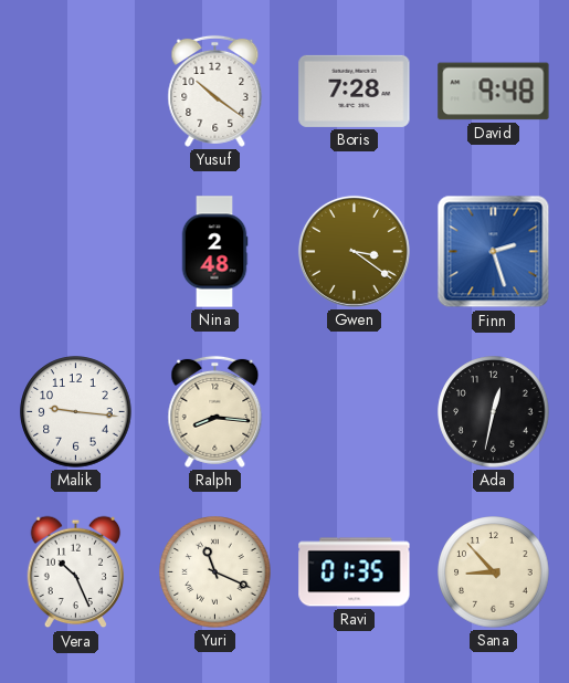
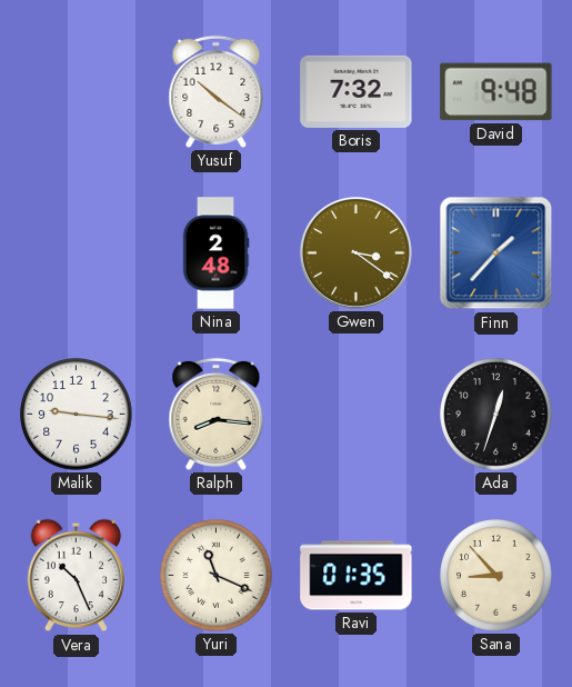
Boris: 7:28 -> 7:32 (357, 91)
Finn: 2:27 -> 1:37 (496, 253)
Ada: 12:32 -> 12:33 (496, 415)
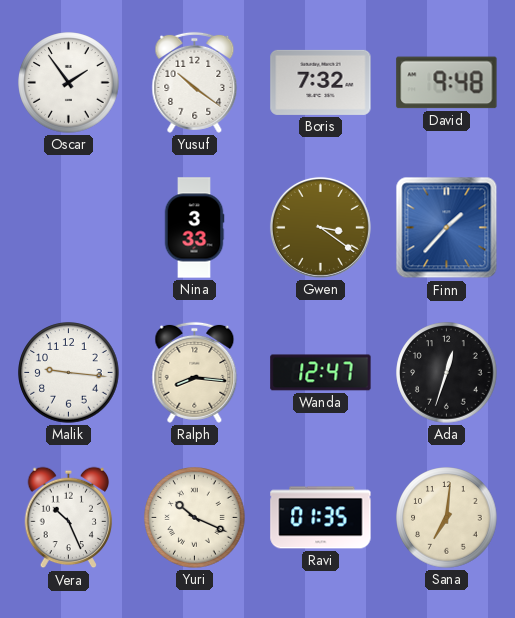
Oscar: none -> 1:54 (69, 83)
Nina: 2:48 -> 3:33 (194, 228)
Wanda: none -> 12:47 (321, 373)
Yuri: 11:19 -> 10:19 (195, 518)
Sana: 8:53 -> 7:01 (447, 518)
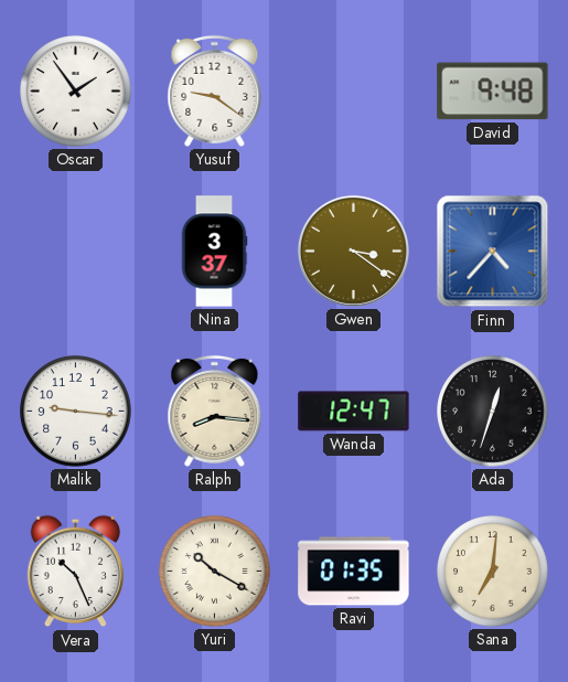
Yusuf: 10:21 -> 9:21 (215, 90)
Boris: 7:32 -> none (321, 82)
Nina: 3:33 -> 3:37 (214, 252)
Finn: 1:37 -> 4:37 (493, 252)
Yuri: 10:19 -> 10:20 (215, 572)
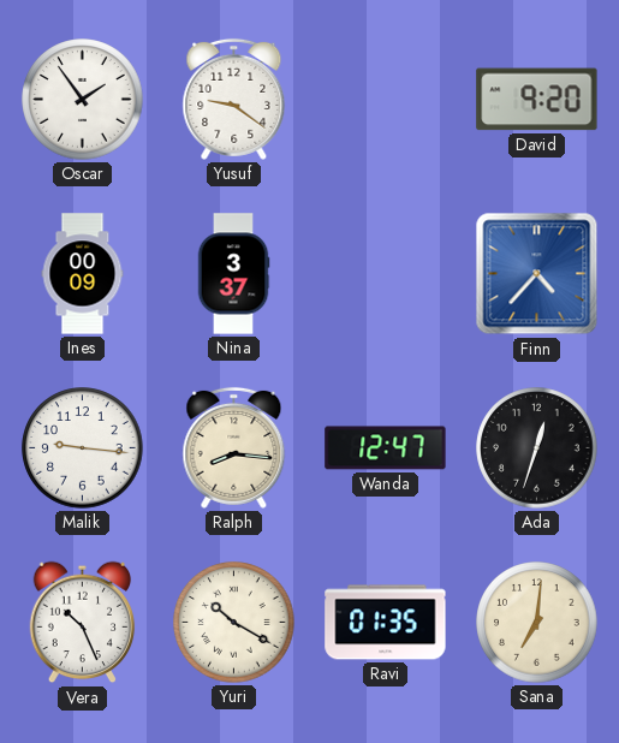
David: 9:48 -> 9:20 (537, 100)
Ines: none -> 00:09 (83, 274)
Gwen: 3:21 -> none (353, 251)
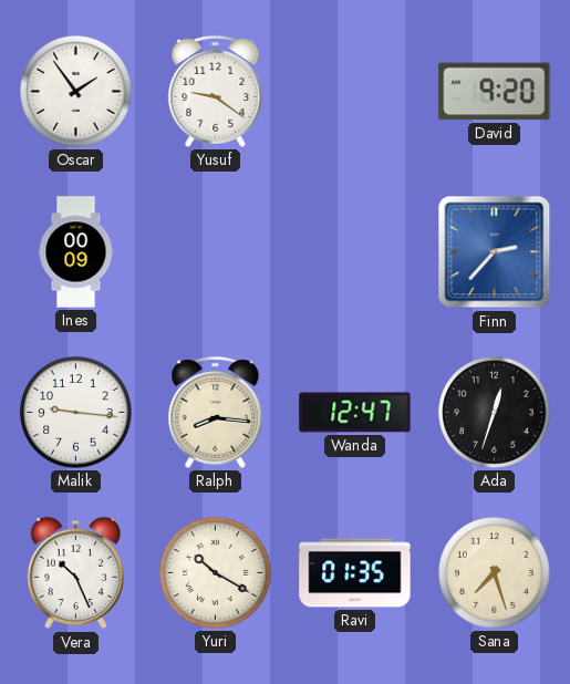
Nina: 3:37 -> none (233, 274)
Finn: 4:37 -> 2:37 (495, 252)
Sana: 7:01 -> 7:27 (495, 573)
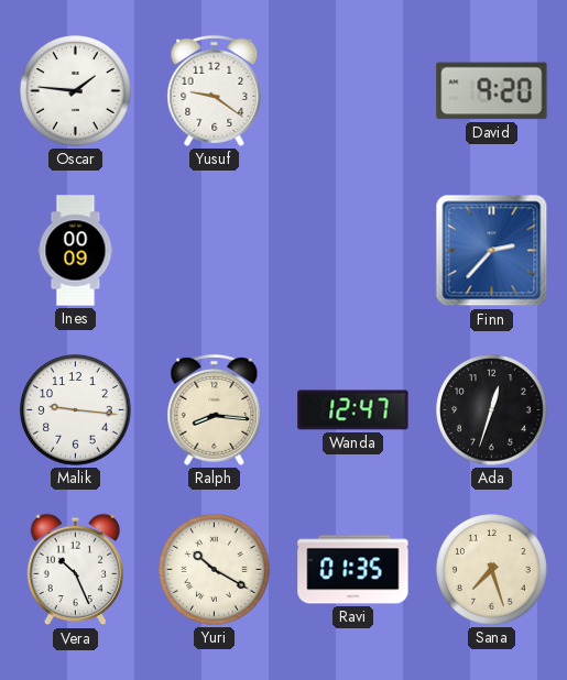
Oscar: 1:54 -> 1:46 (76, 91)
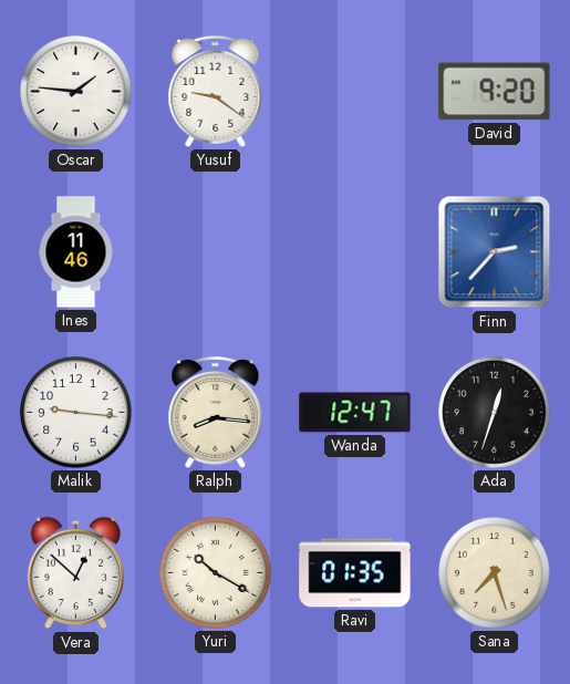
Ines: 00:09 -> 11:46 (76, 252)
Vera: 10:26 -> 12:52 (76, 573)
